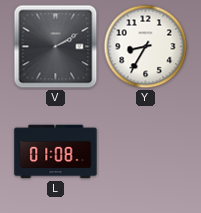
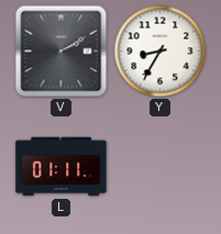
L: 01:08 -> 01:11 (62, 167)
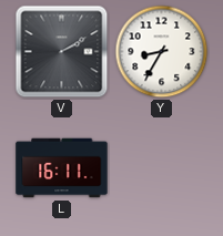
L: 01:11 -> 16:11 (62, 168)
